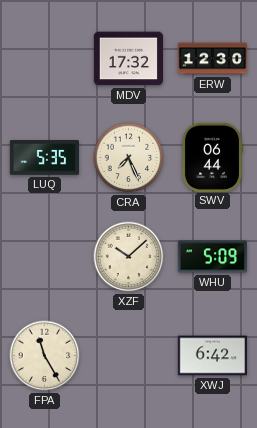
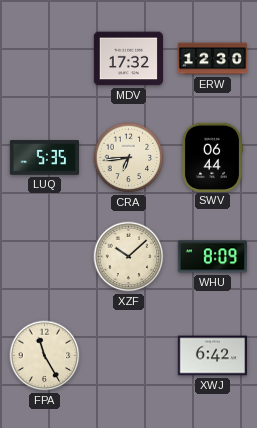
CRA: 7:26 -> 6:44 (129, 158)
WHU: 5:09 -> 8:09 (212, 257)
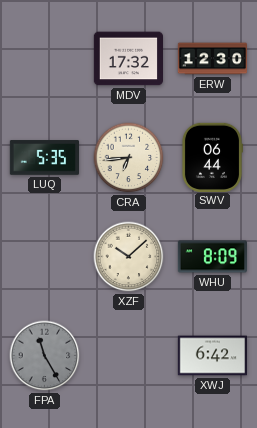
FPA dial: cream -> grey (45, 356)
